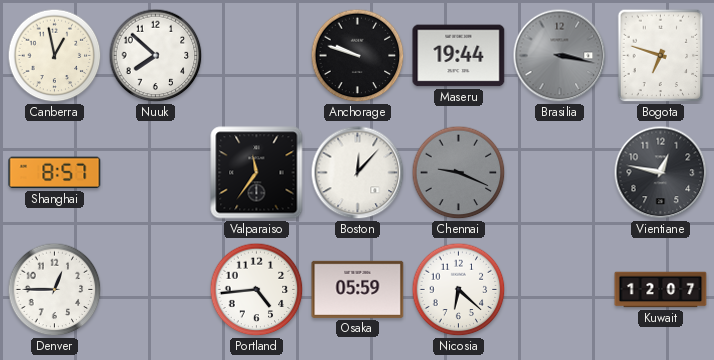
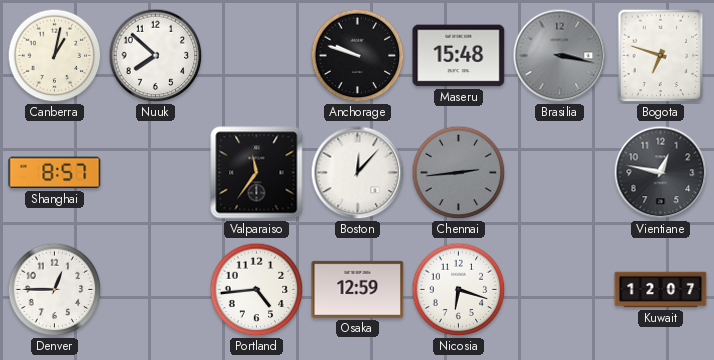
Canberra: 12:58 -> 1:02 (55, 56)
Maseru: 19:44 -> 15:48 (459, 56)
Chennai: 9:19 -> 2:44 (459, 173)
Osaka: 05:59 -> 12:59 (358, 289)
Nicosia: 6:22 -> 6:18 (459, 290)
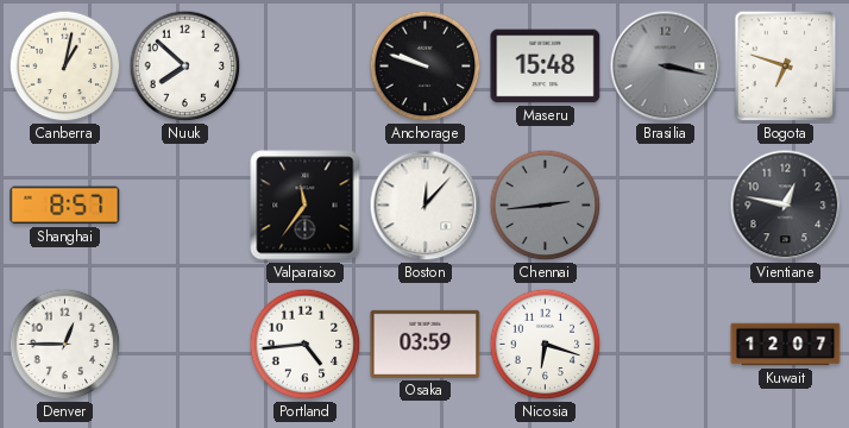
Osaka: 12:59 -> 03:59 (426, 344)
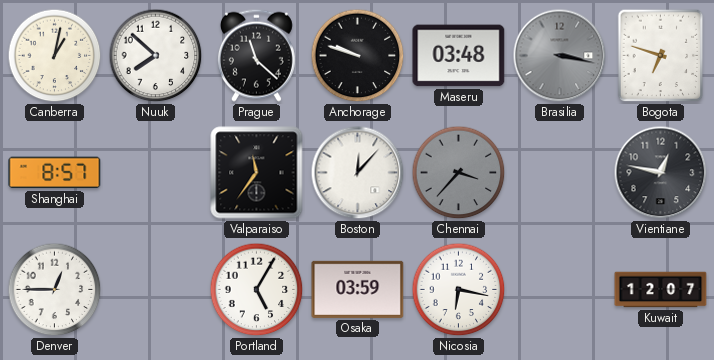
Prague: none -> 11:22 (256, 55)
Maseru: 15:48 -> 03:48 (459, 56)
Chennai: 2:44 -> 3:37 (459, 173)
Portland: 4:44 -> 5:05 (257, 290)
Nicosia: 6:18 -> 6:17 (459, 290)
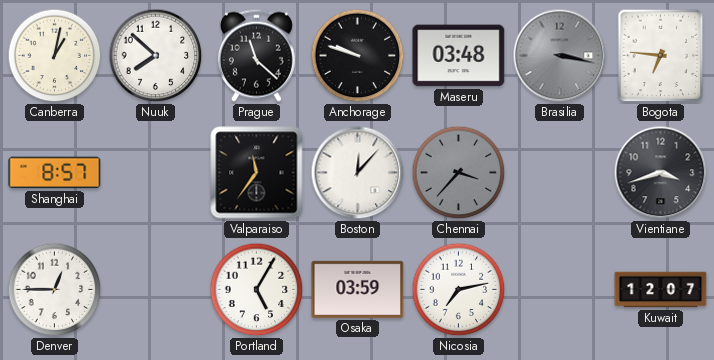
Bogota: 6:48 -> 6:46 (661, 56)
Vientiane: 12:47 -> 3:42 (661, 173)
Nicosia: 6:17 -> 7:13 (459, 290)
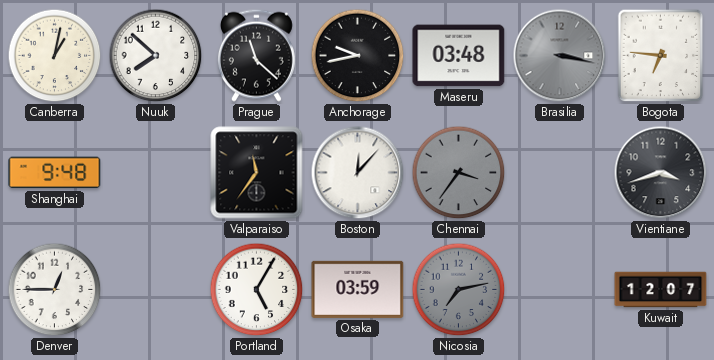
Anchorage: 9:48 -> 9:43 (358, 56)
Shanghai: 8:57 -> 9:48 (55, 173)
Chennai: 3:37 -> 3:36 (459, 173)
Nicosia dial: white -> grey (459, 290)
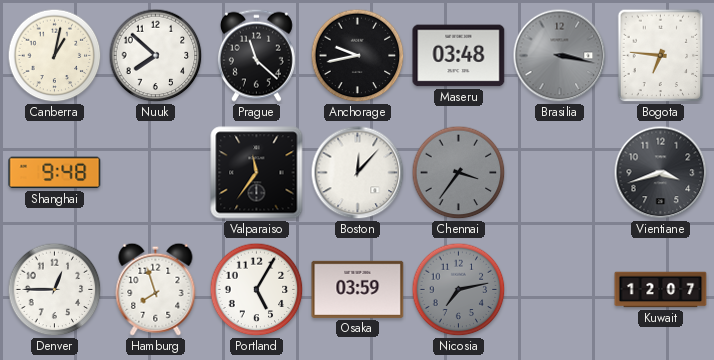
Hamburg: none -> 7:57 (156, 289)
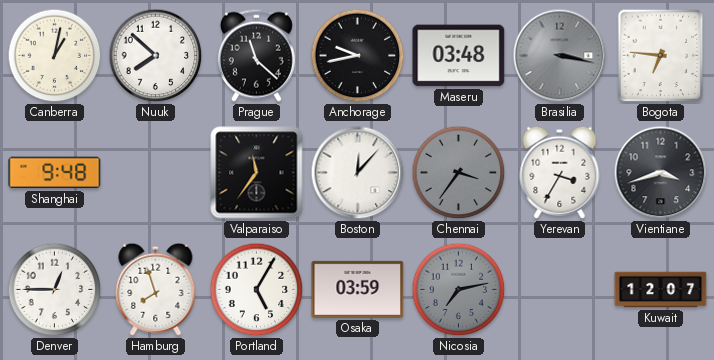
Yerevan: none -> 3:35 (560, 172)
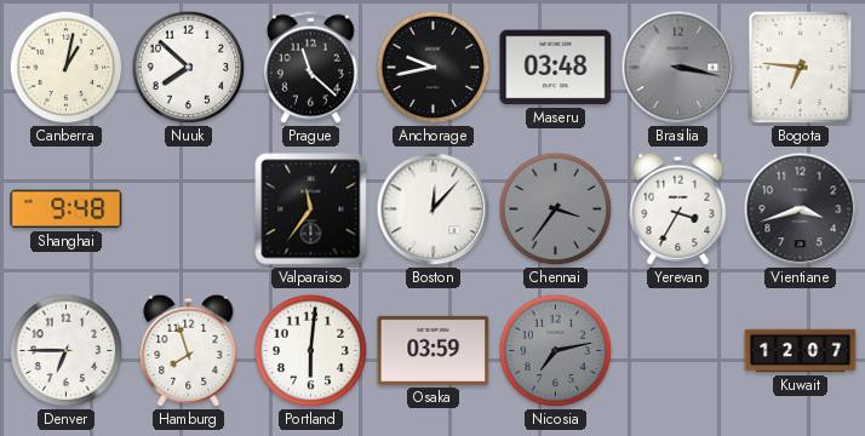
Denver: 12:45 -> 6:45 (67, 351)
Portland: 5:05 -> 6:01 (311, 351)
